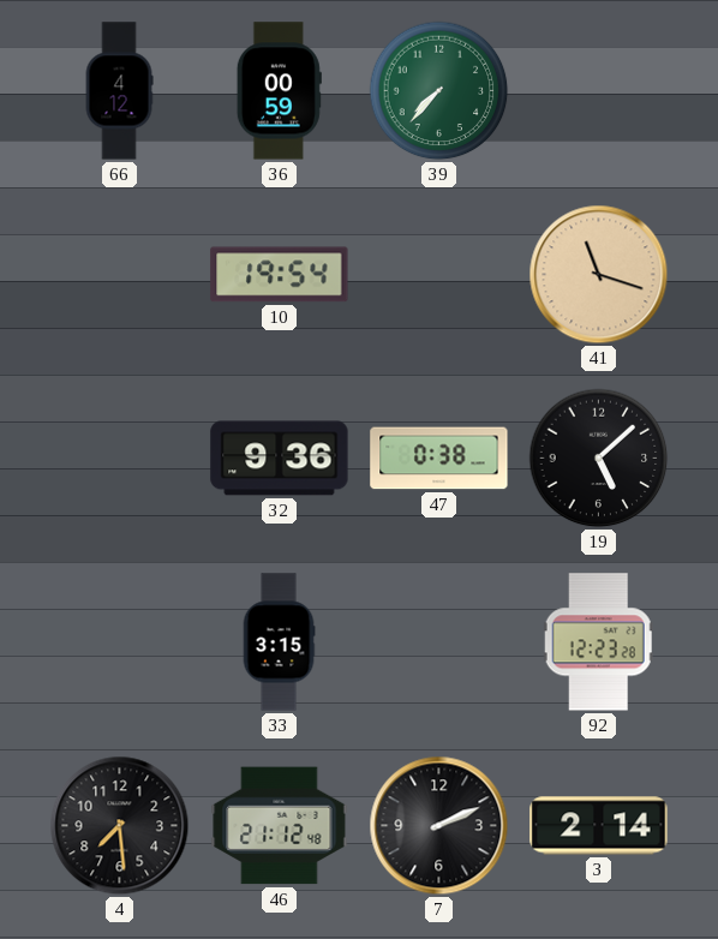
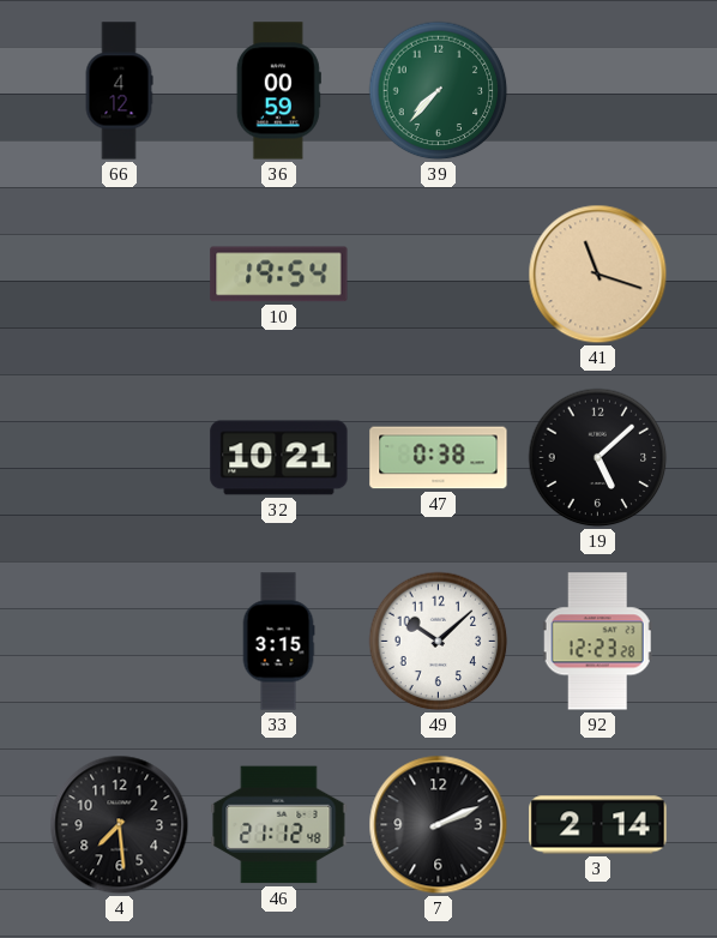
32: 9:36 -> 10:21 (279, 458)
49: none -> 10:08 (439, 642)
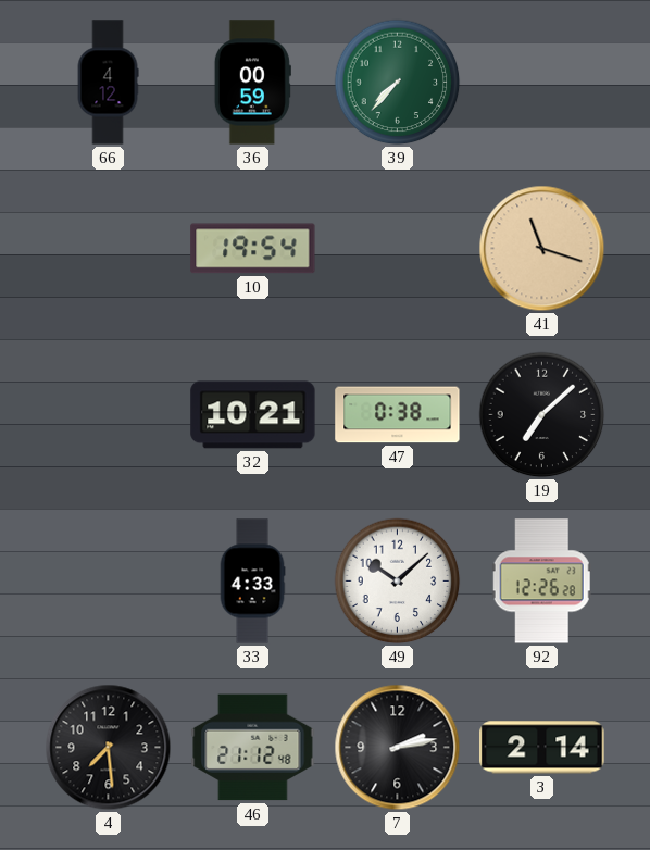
19: 5:08 -> 7:08 (542, 415)
33: 3:15 -> 4:33 (252, 582)
92: 12:23 -> 12:26 (541, 582)
7: 2:11 -> 2:13 (398, 748)
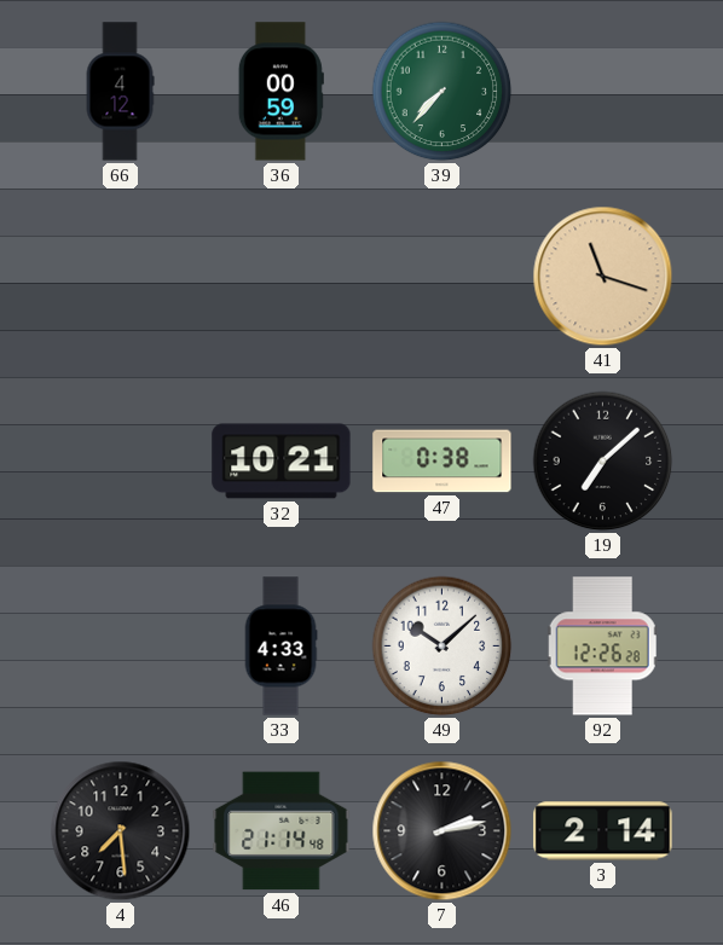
10: 19:54 -> none (253, 249)
46: 21:12 -> 21:14 (282, 831)
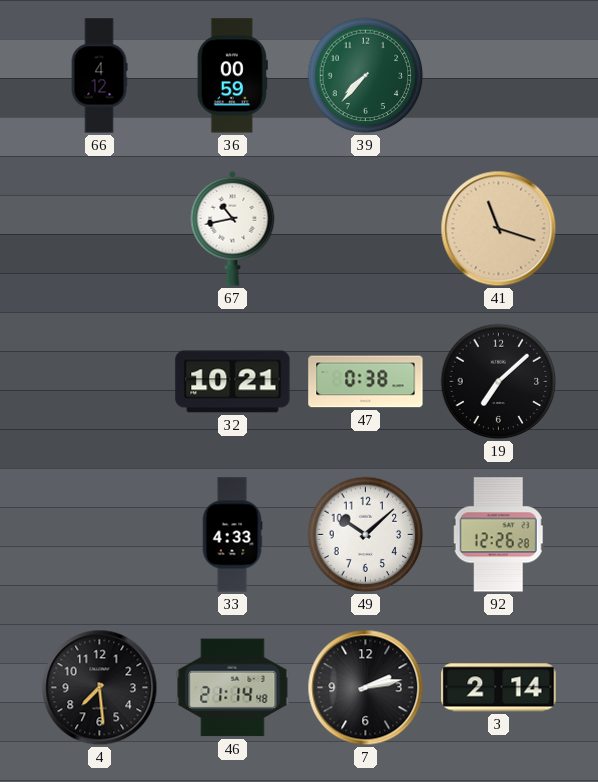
67: none -> 10:43 (233, 228)
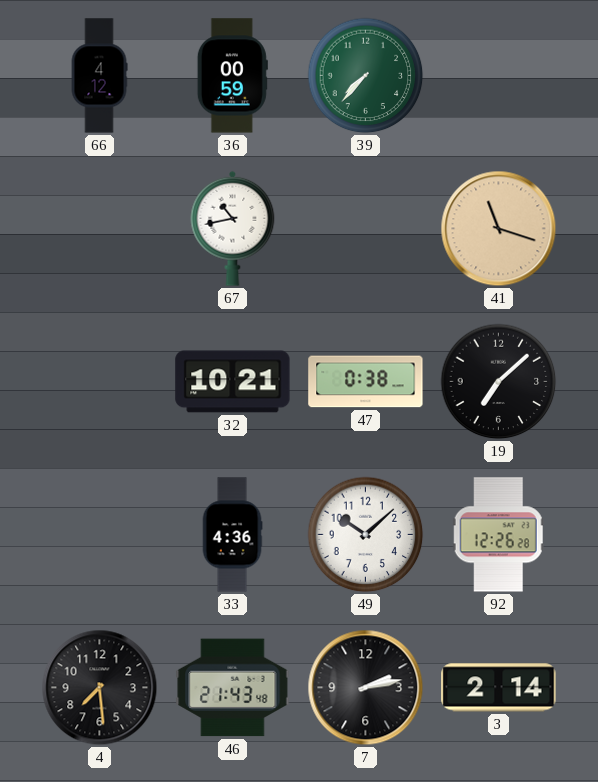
33: 4:33 -> 4:36 (232, 535)
46: 21:14 -> 21:43 (233, 688)
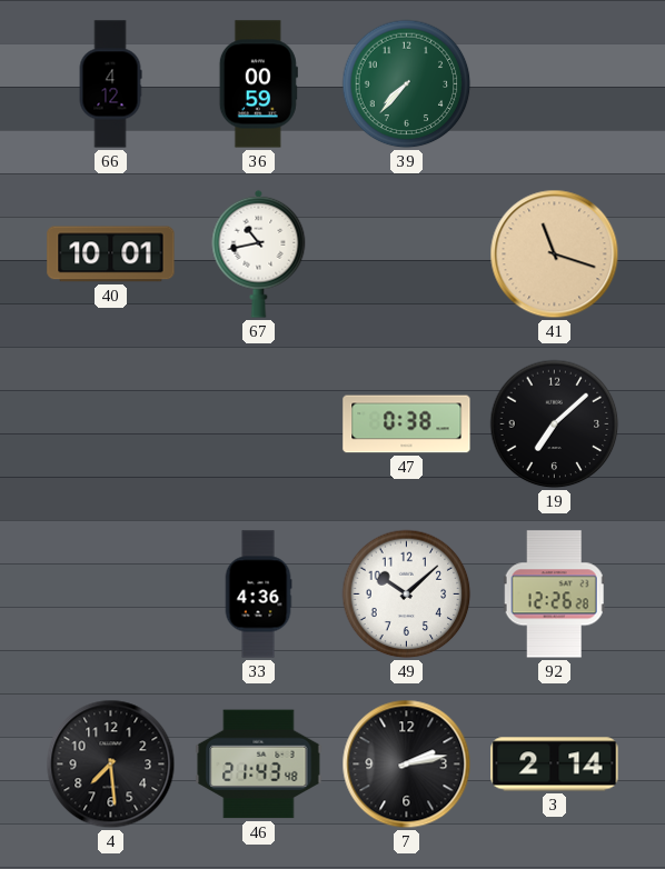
40: none -> 10:01 (111, 254)
32: 10:21 -> none (233, 382)
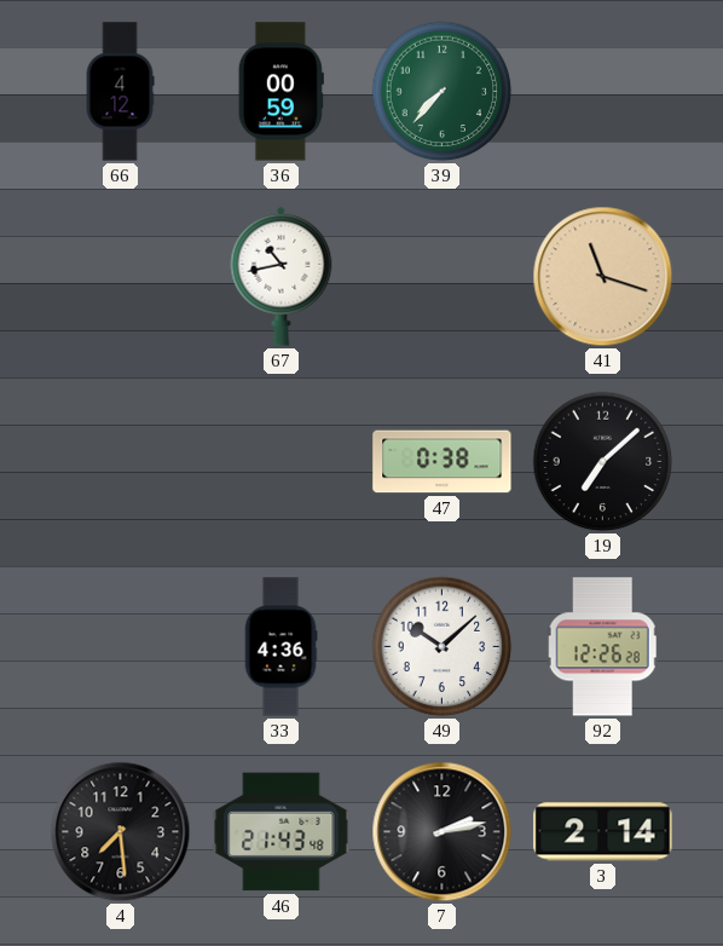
40: 10:01 -> none (111, 254)
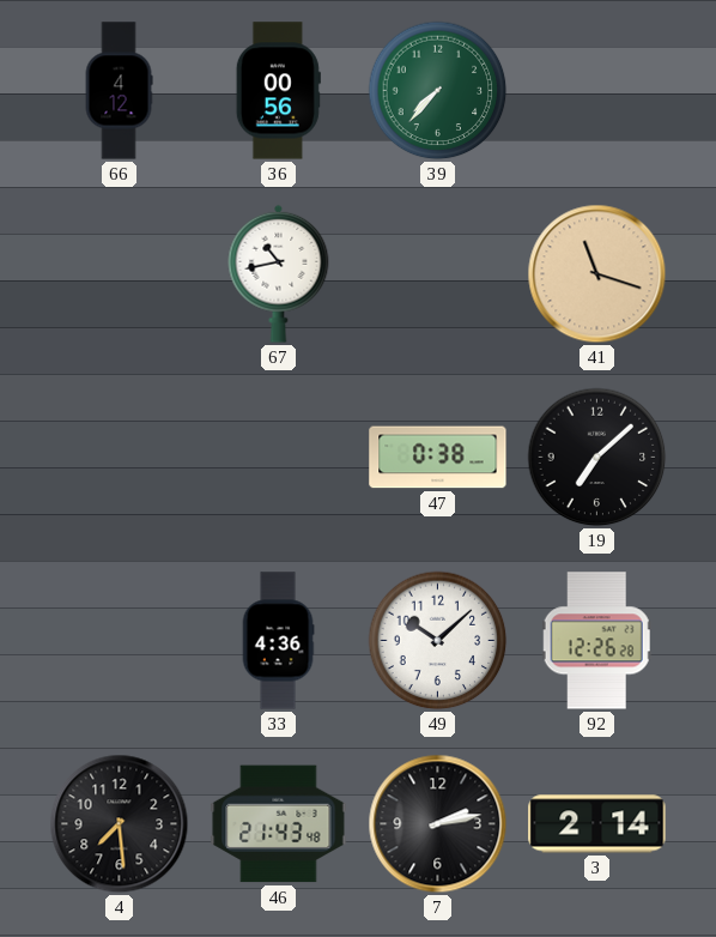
36: 00:59 -> 00:56 (278, 91)
